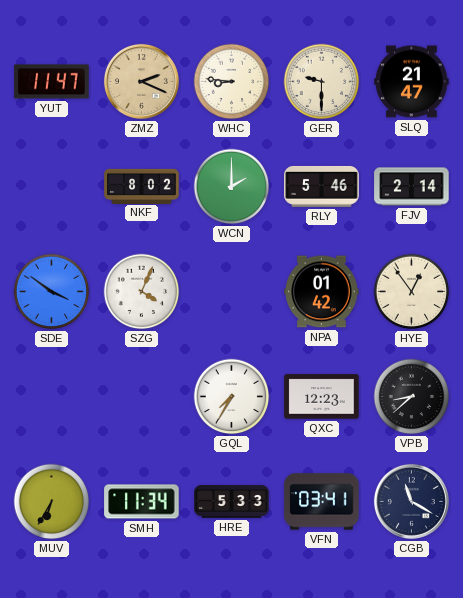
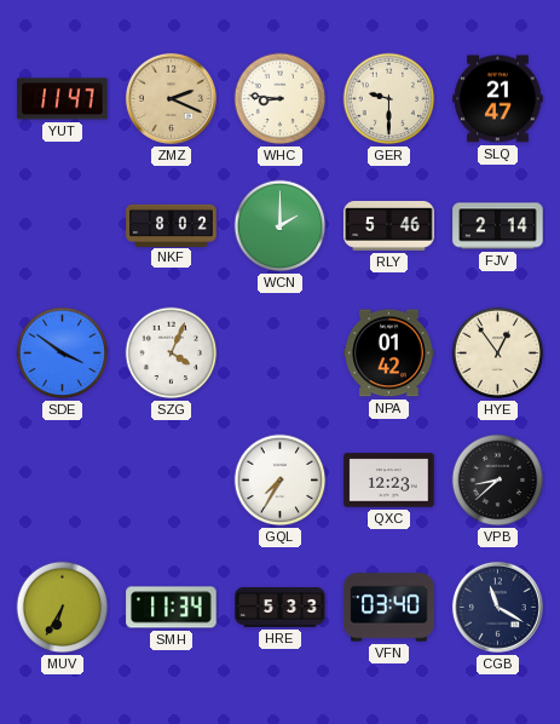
VFN: 03:41 -> 03:40 (389, 608)
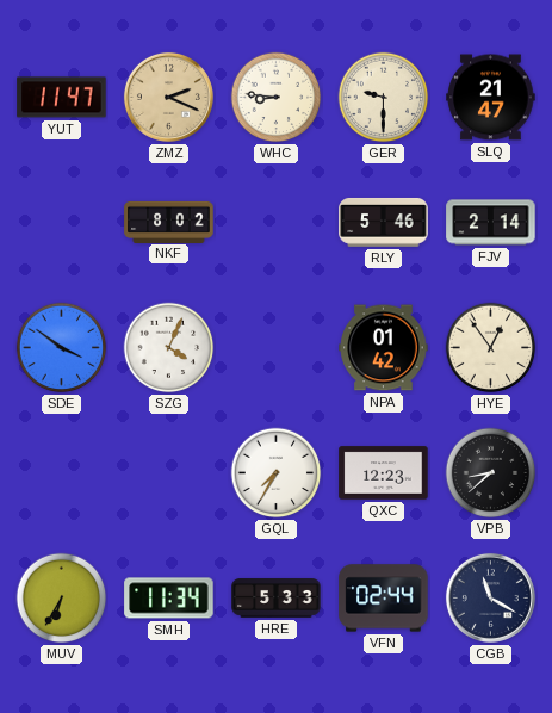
WCN: 2:00 -> none (281, 226)
VFN: 03:40 -> 02:44 (384, 599)
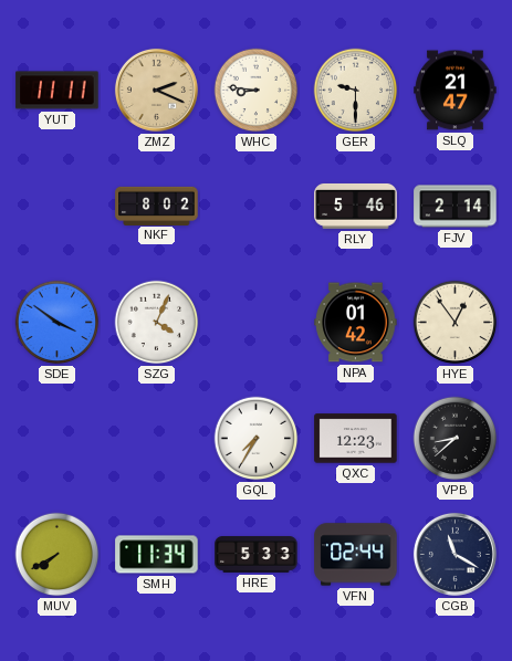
YUT: 11:47 -> 11:11 (58, 91)
MUV: 6:35 -> 7:40 (58, 555)
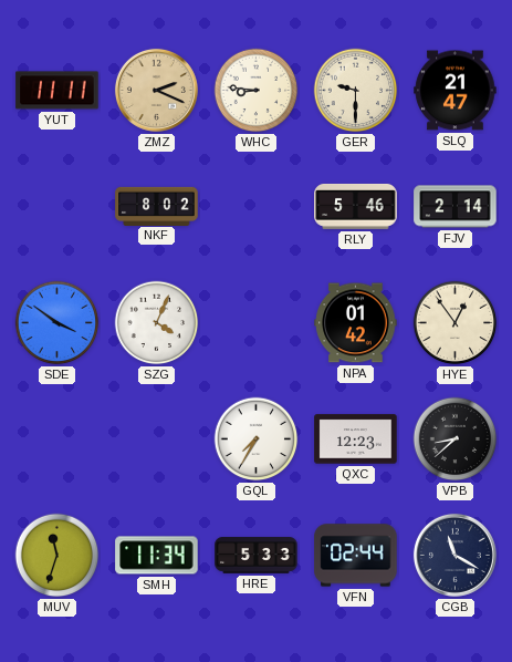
MUV: 7:40 -> 11:33 (58, 556)
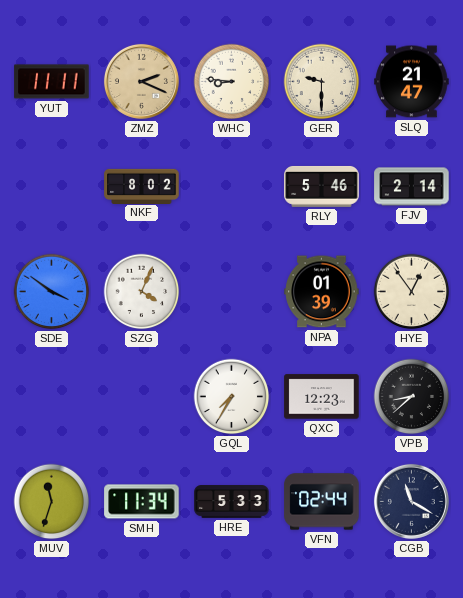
NPA: 01:42 -> 01:39 (322, 292)
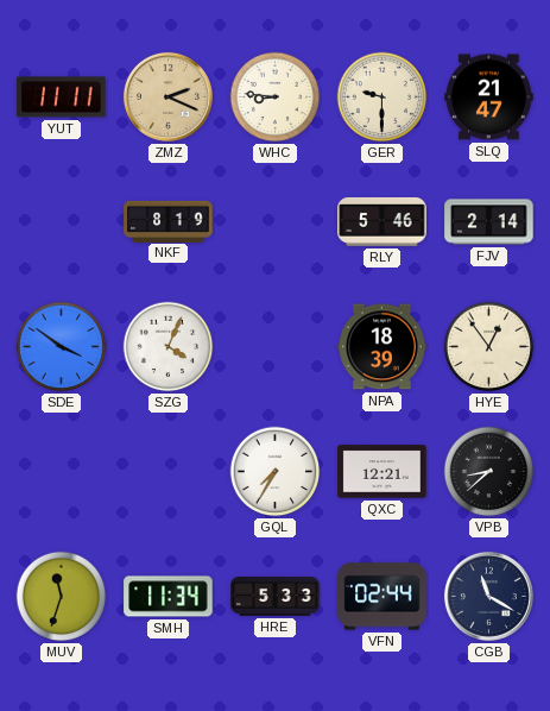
NKF: 8:02 -> 8:19 (169, 221)
NPA: 01:39 -> 18:39 (383, 347)
QXC: 12:23 -> 12:21 (383, 472)
